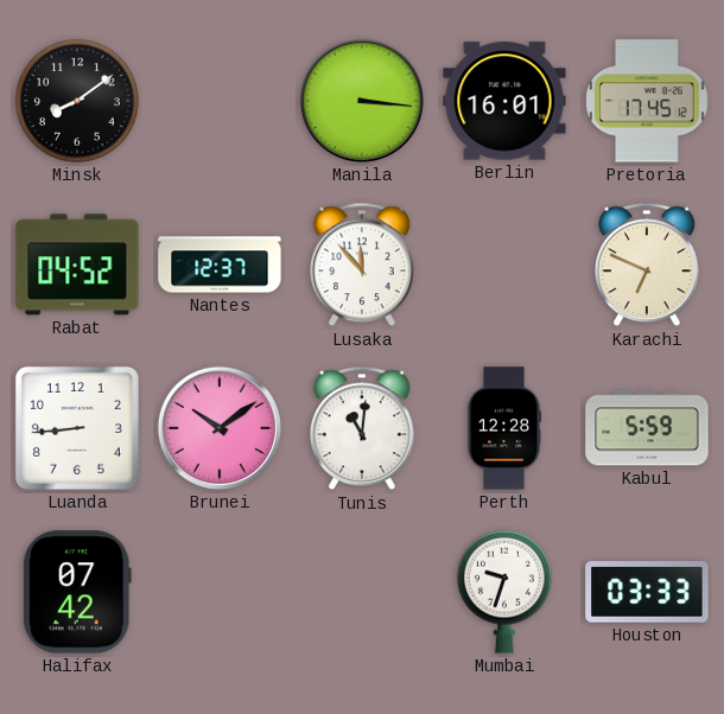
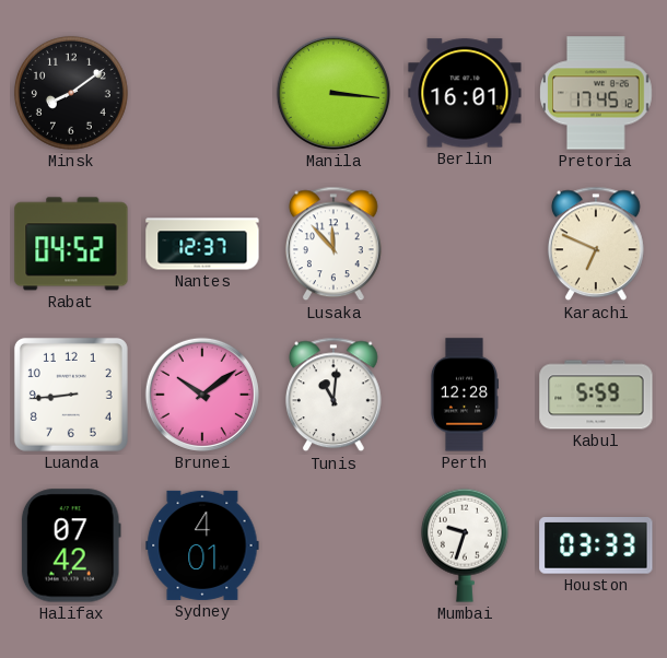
Sydney: none -> 4:01 (202, 545)
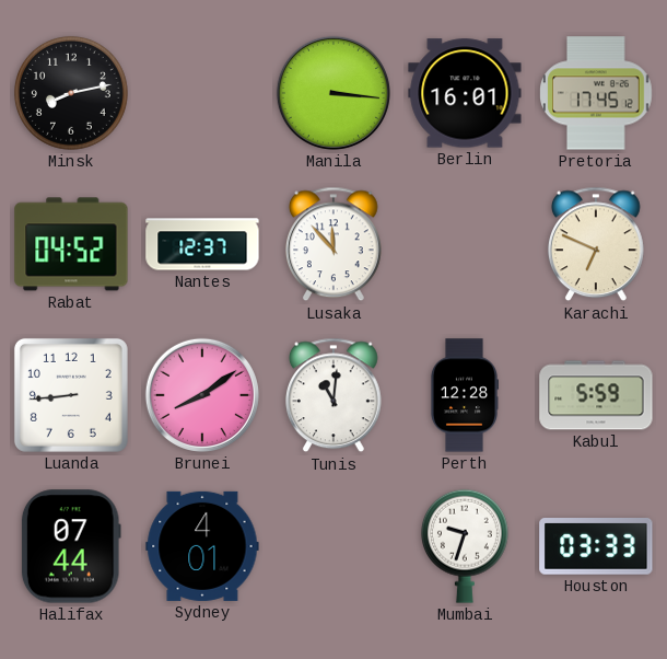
Minsk: 8:09 -> 8:13 (71, 93)
Brunei: 10:09 -> 8:09 (202, 395)
Halifax: 07:42 -> 07:44 (71, 546)
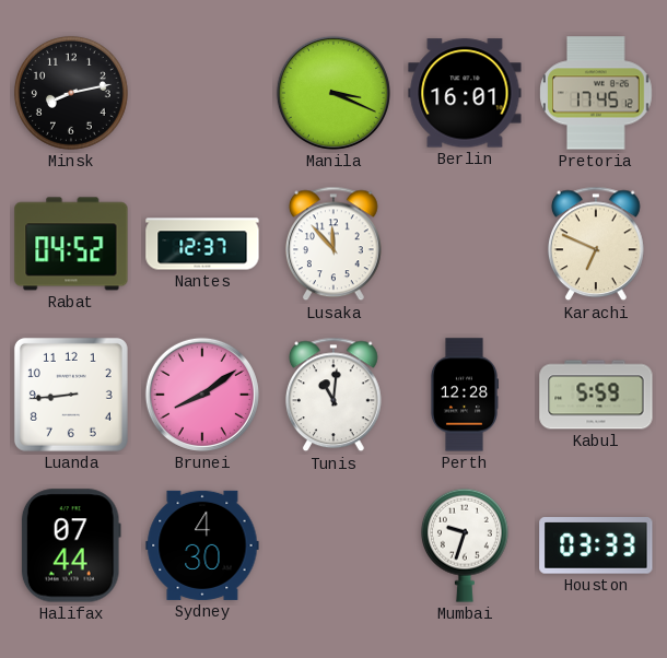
Manila: 3:16 -> 3:19 (333, 93)
Sydney: 4:01 -> 4:30 (202, 545)
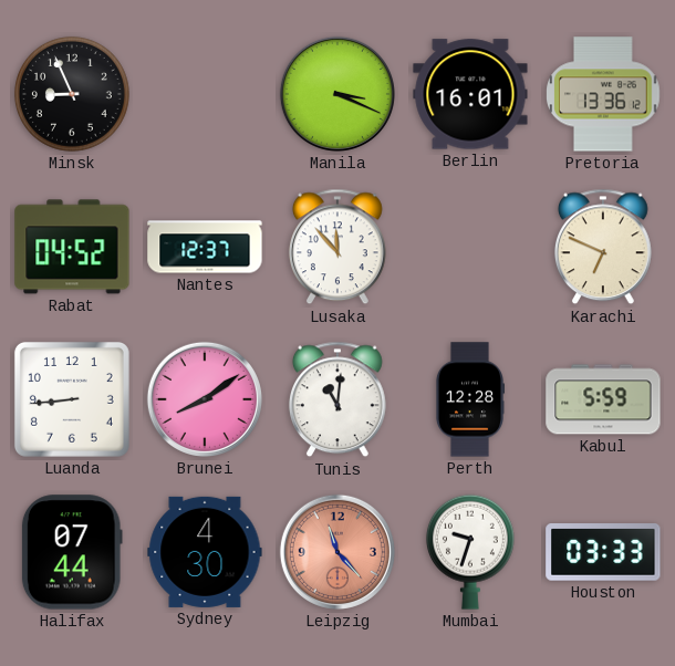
Minsk: 8:13 -> 8:56 (72, 94)
Pretoria: 17:45 -> 13:36 (603, 94)
Leipzig: none -> 11:23 (337, 552)
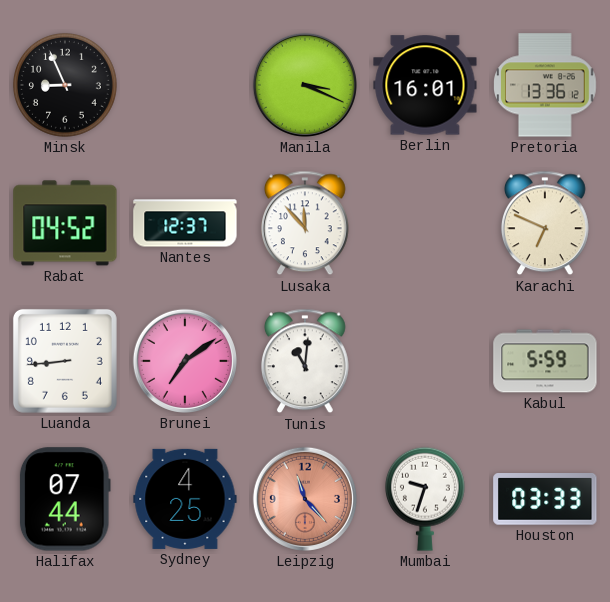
Brunei: 8:09 -> 7:09 (185, 361)
Perth: 12:28 -> none (469, 399)
Sydney: 4:30 -> 4:25 (185, 499)
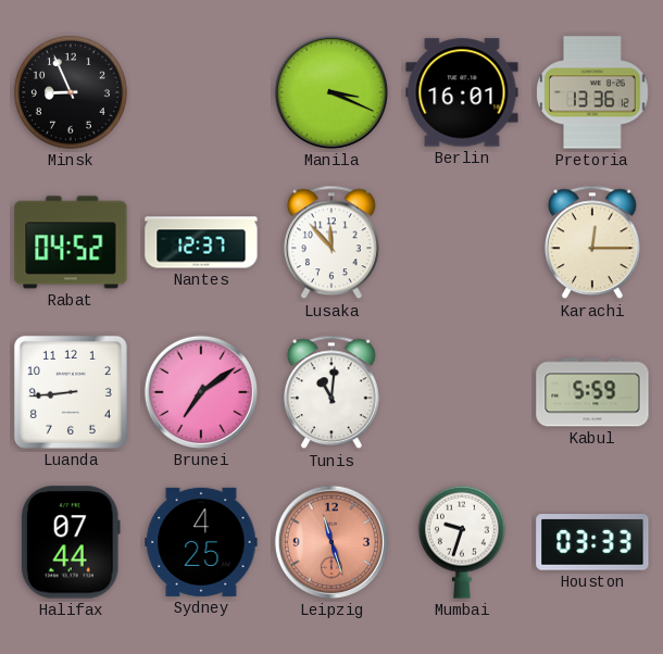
Karachi: 6:49 -> 12:15 (592, 242)
Leipzig: 11:23 -> 11:27 (331, 542)
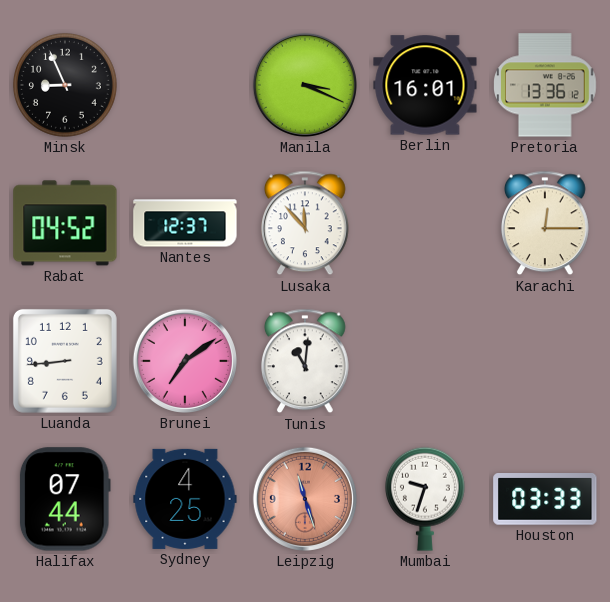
Kabul: 5:59 -> none (592, 392)
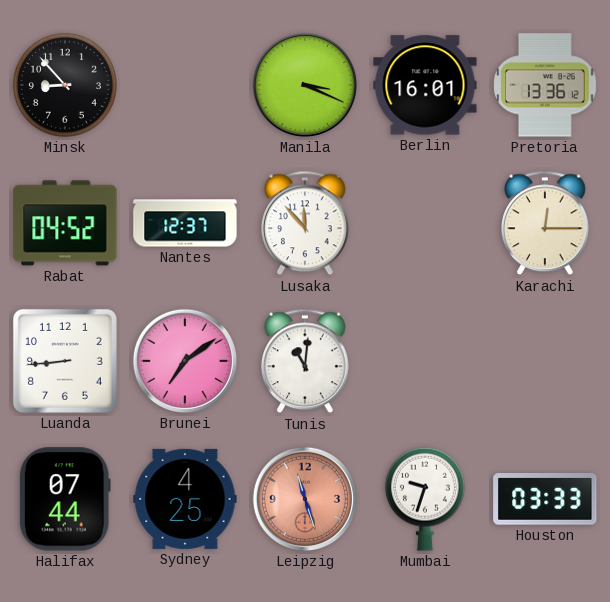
Minsk: 8:56 -> 8:53 (65, 85)
